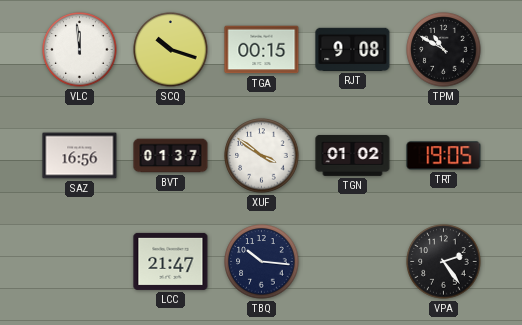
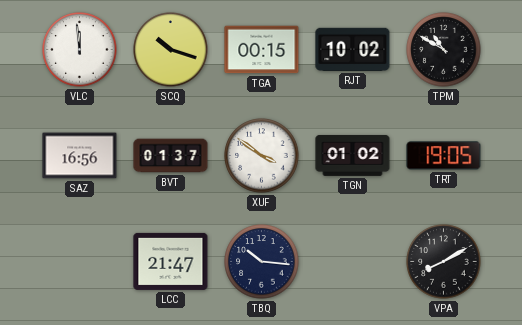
RJT: 9:08 -> 10:02 (353, 49)
VPA: 2:24 -> 8:10 (444, 262)
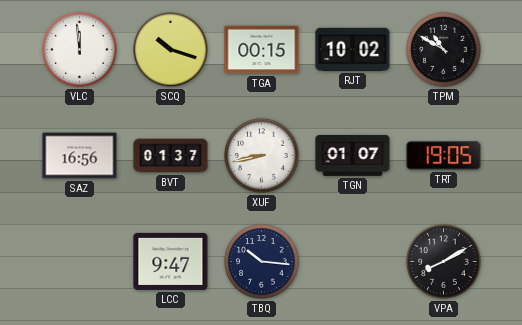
XUF: 3:51 -> 8:43 (262, 156)
TGN: 01:02 -> 01:07 (353, 155)
LCC: 21:47 -> 9:47 (171, 261)
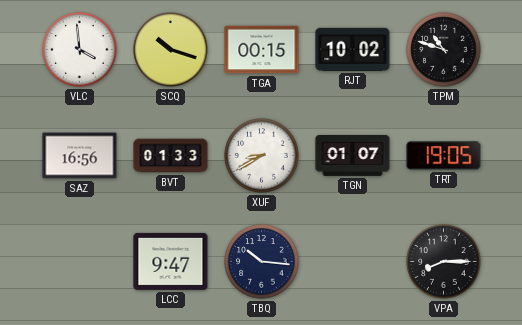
VLC: 11:59 -> 3:59 (80, 50)
TPM: 10:50 -> 10:48 (444, 50)
BVT: 01:37 -> 01:33 (171, 156)
XUF: 8:43 -> 8:40 (262, 156)
VPA: 8:10 -> 8:15 (444, 262)
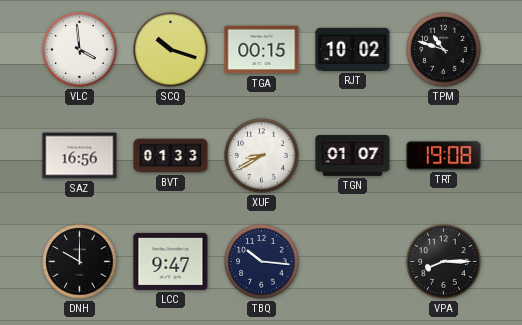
TRT: 19:05 -> 19:08 (444, 156)
DNH: none -> 10:00 (80, 262)
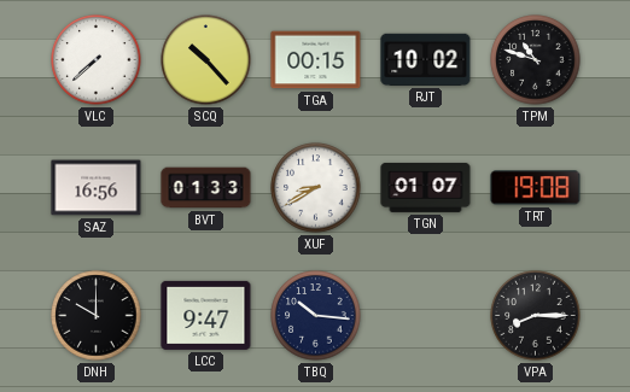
VLC: 3:59 -> 7:38 (97, 60)
SCQ: 10:18 -> 10:23 (206, 60)
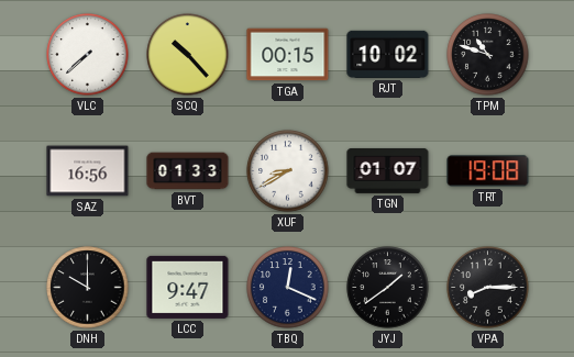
TBQ: 10:16 -> 12:19 (288, 288)
JYJ: none -> 1:39 (388, 288)
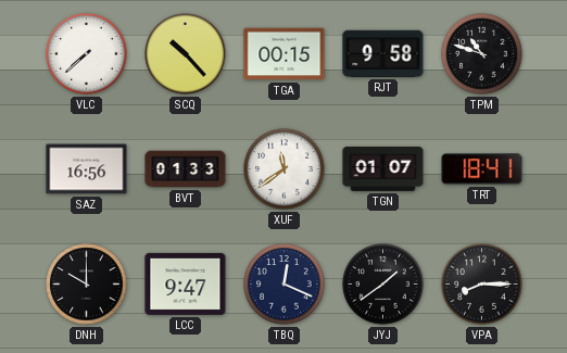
RJT: 10:02 -> 9:58 (383, 53)
XUF: 8:40 -> 11:39 (285, 169)
TRT: 19:08 -> 18:41 (482, 169)
